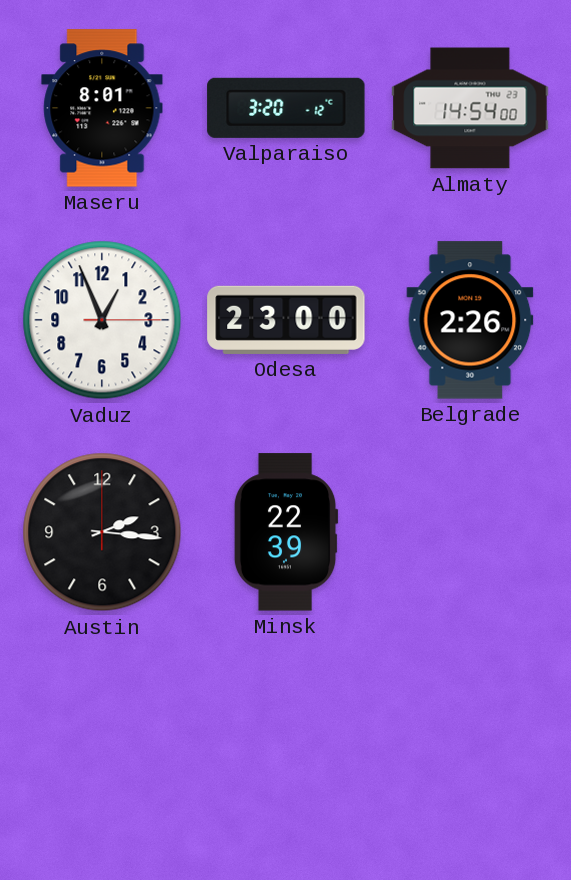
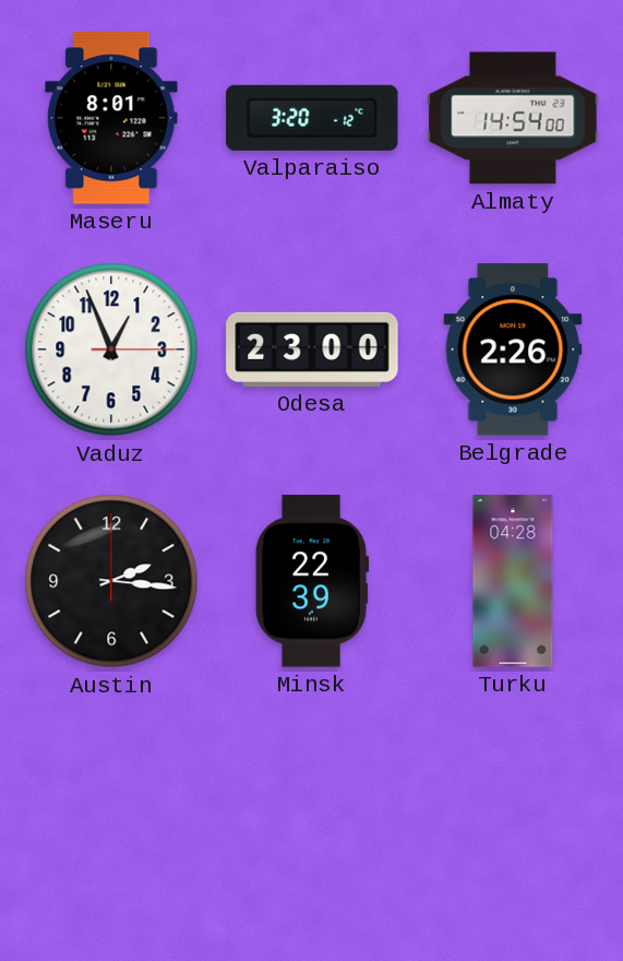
Turku: none -> 04:28 (513, 581)
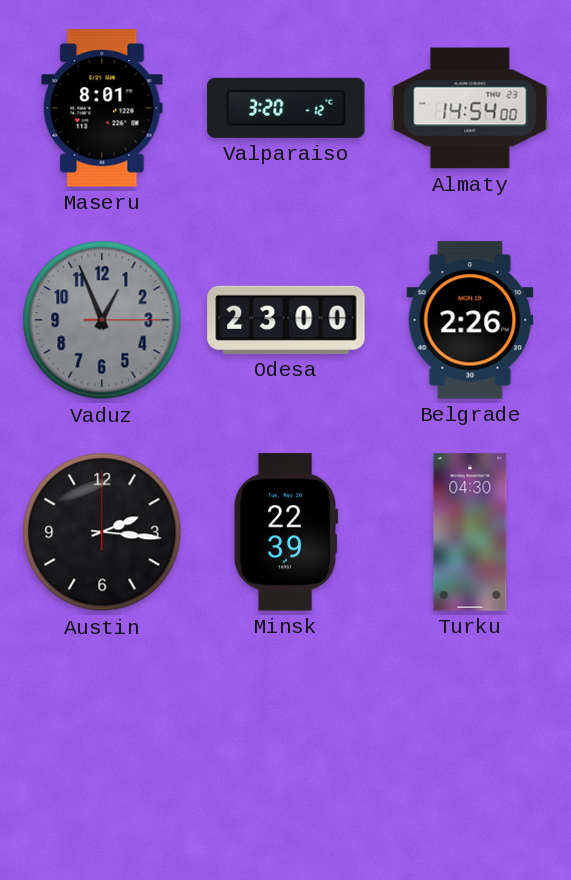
Vaduz dial: white -> grey (102, 320)
Turku: 04:28 -> 04:30 (470, 532)
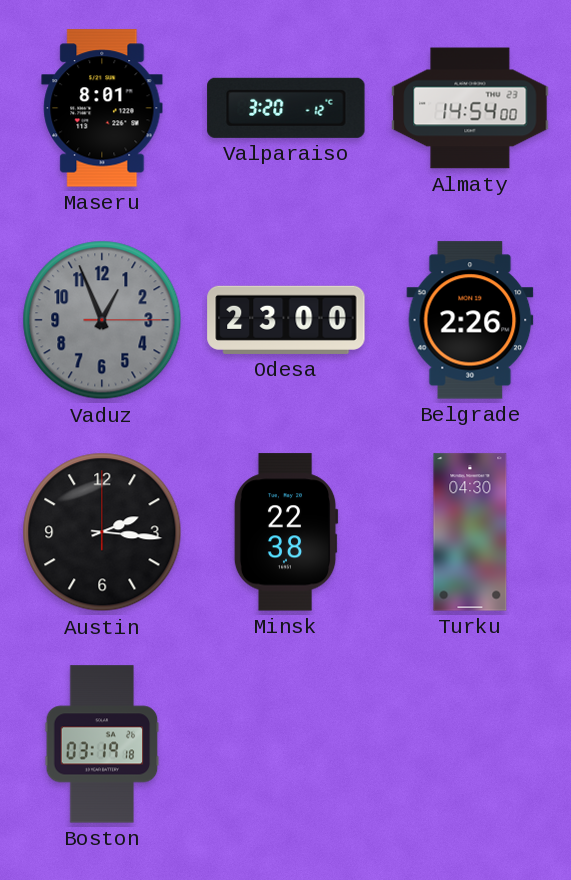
Minsk: 22:39 -> 22:38 (286, 532)
Boston: none -> 03:19 (102, 744)
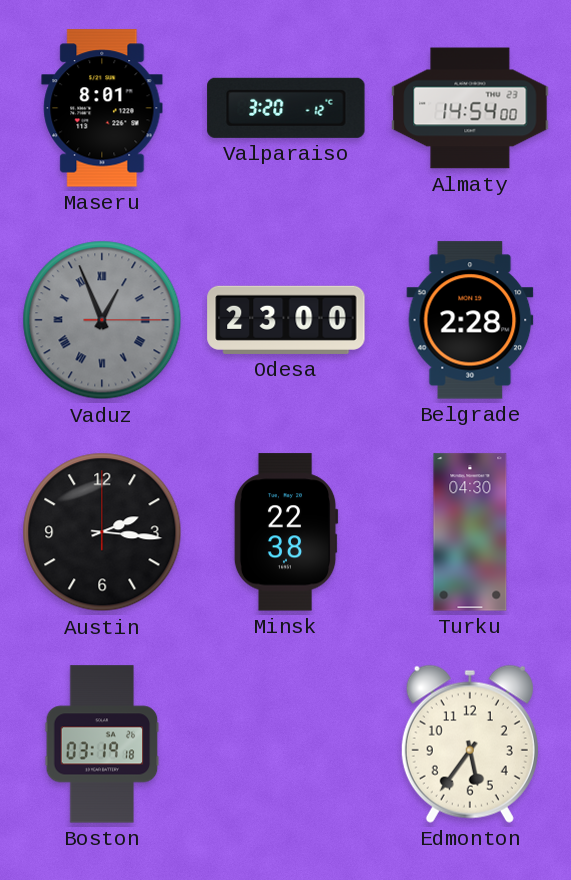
Vaduz numerals: Arabic -> Roman (102, 320)
Belgrade: 2:26 -> 2:28 (470, 320)
Edmonton: none -> 5:36 (470, 744)
